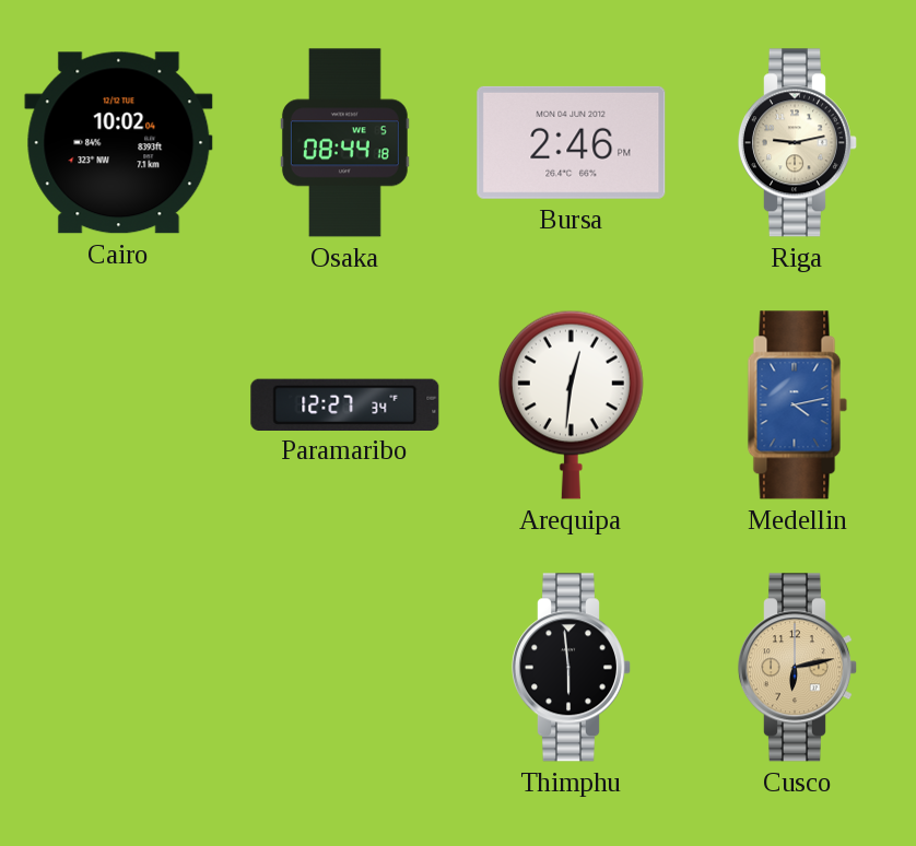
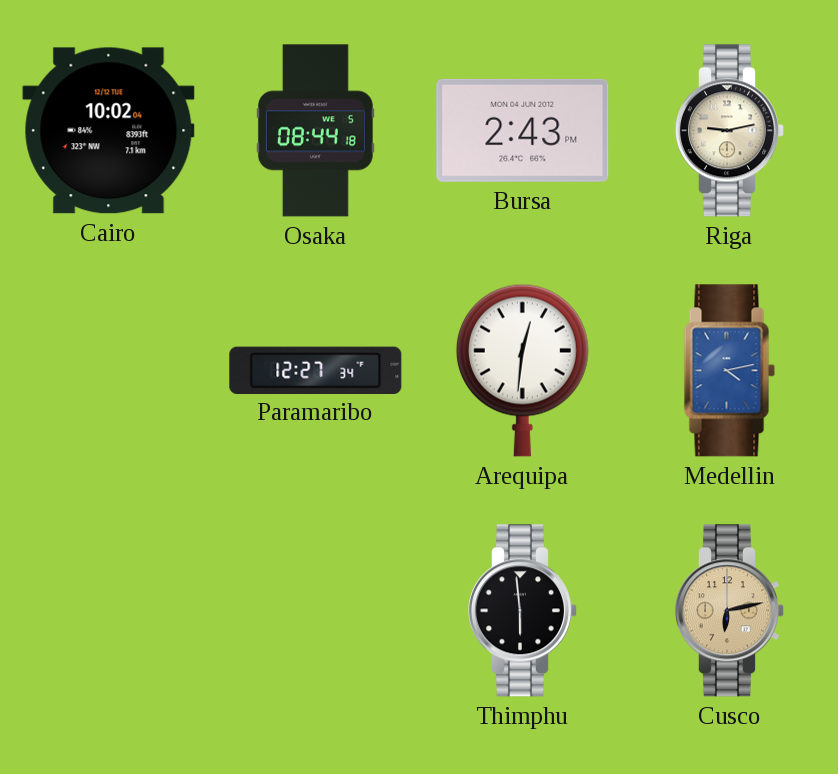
Bursa: 2:46 -> 2:43 (523, 130)
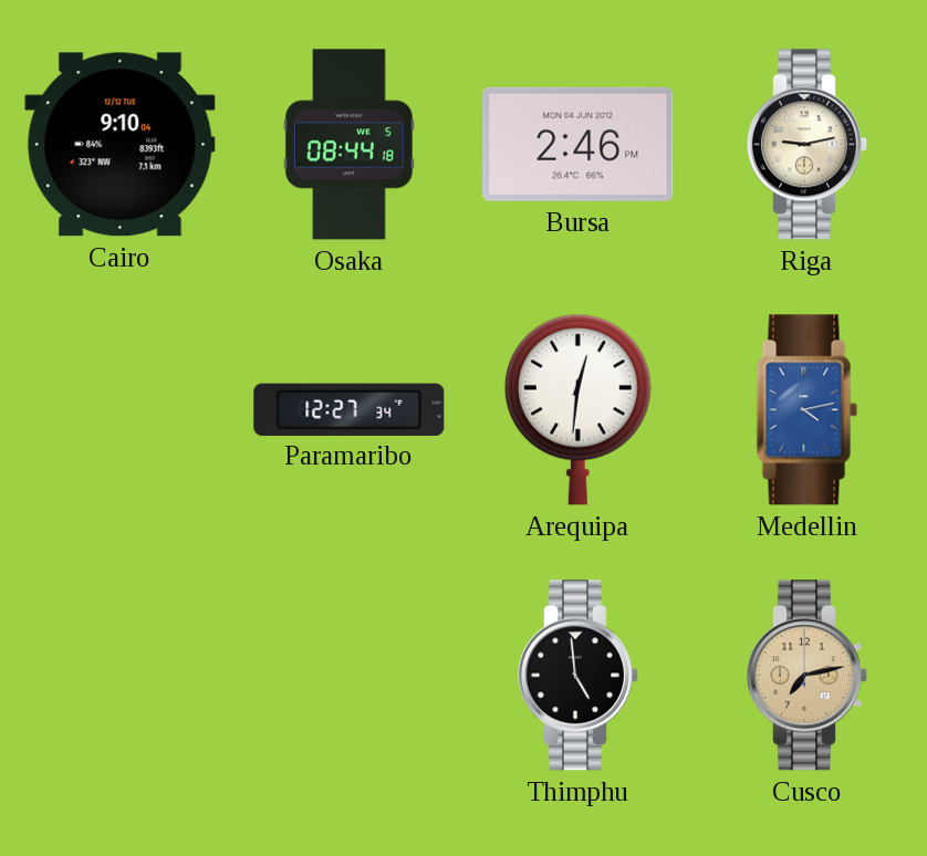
Cairo: 10:02 -> 9:10 (121, 145)
Bursa: 2:43 -> 2:46 (579, 144)
Thimphu: 5:59 -> 4:59 (577, 676)
Cusco: 6:13 -> 7:13 (806, 676)
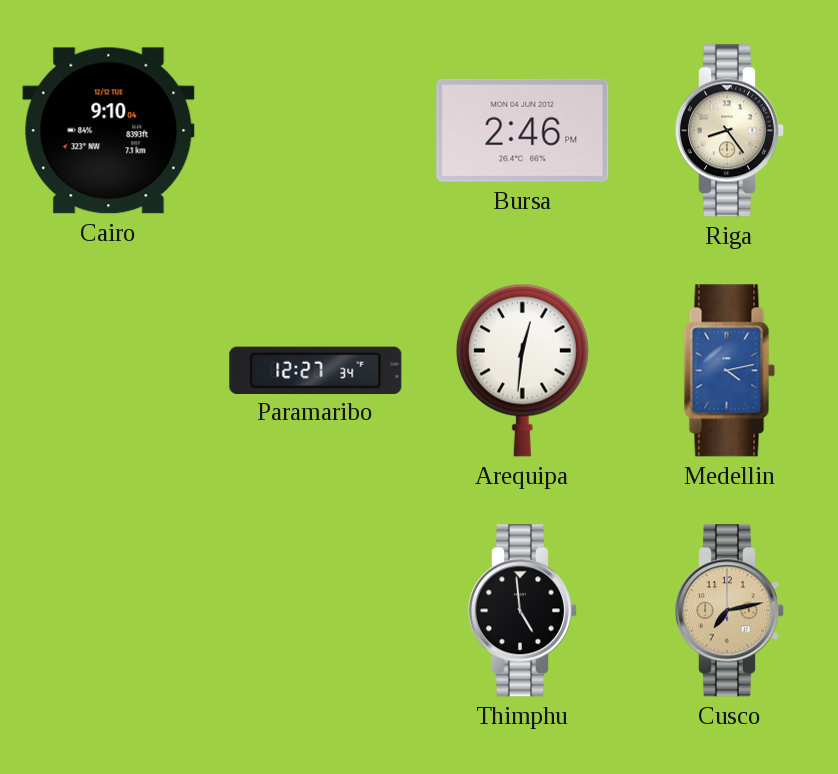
Osaka: 08:44 -> none (348, 145)
Riga: 9:13 -> 8:24 (729, 131)
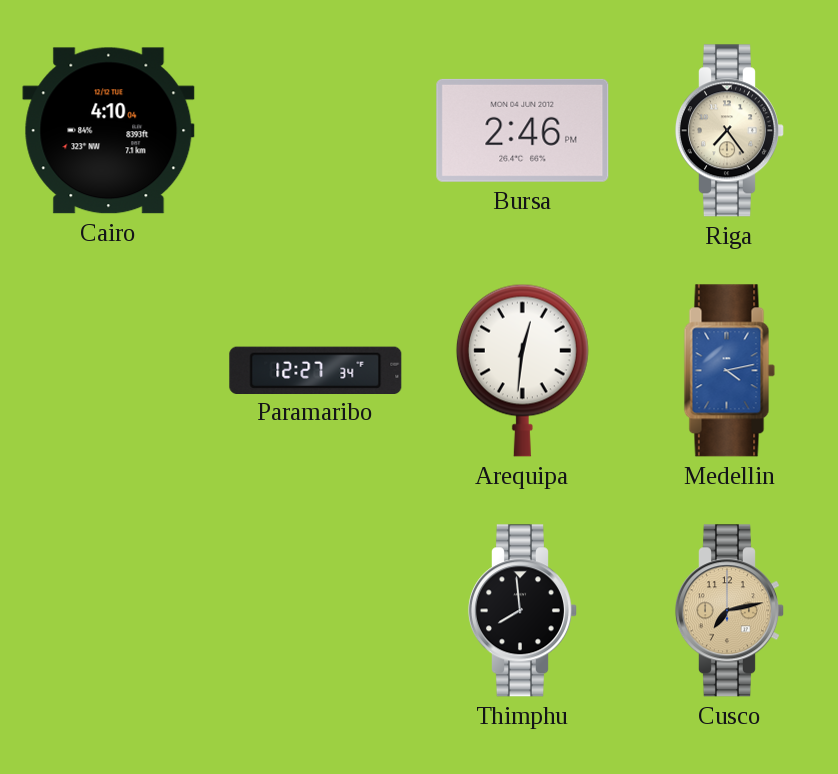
Cairo: 9:10 -> 4:10 (109, 131)
Riga: 8:24 -> 7:24 (729, 131)
Thimphu: 4:59 -> 7:59 (522, 611)
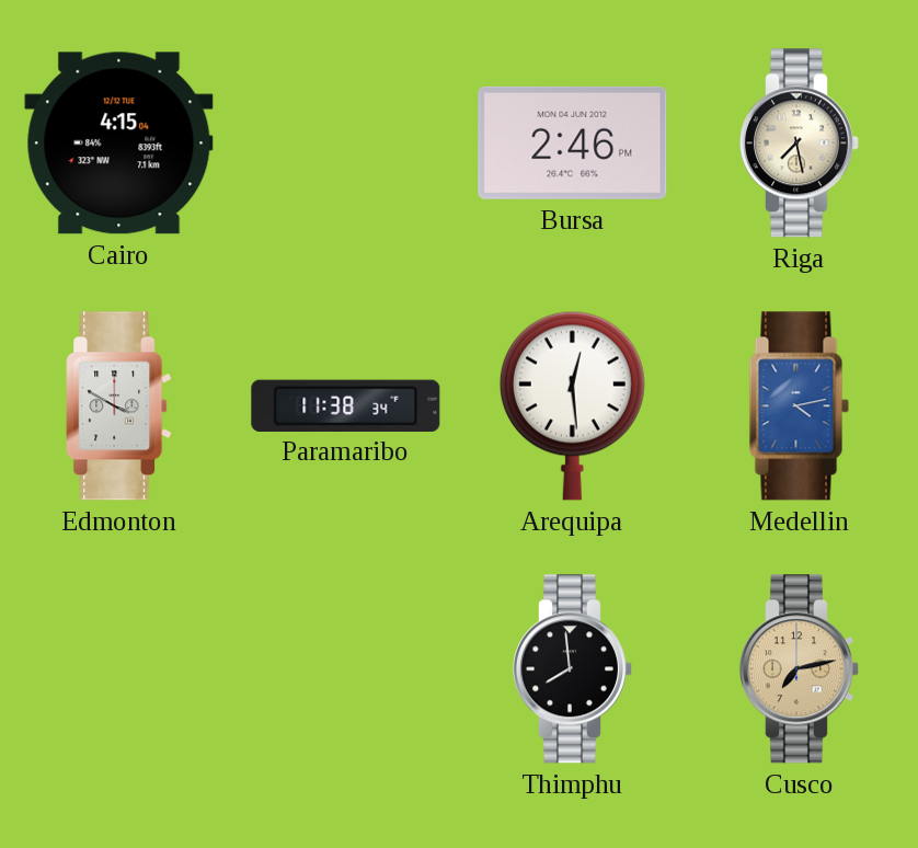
Cairo: 4:10 -> 4:15 (119, 144)
Riga: 7:24 -> 7:28 (799, 144)
Edmonton: none -> 3:50 (119, 406)
Paramaribo: 12:27 -> 11:38 (346, 405)
Arequipa: 12:31 -> 12:29 (572, 405)
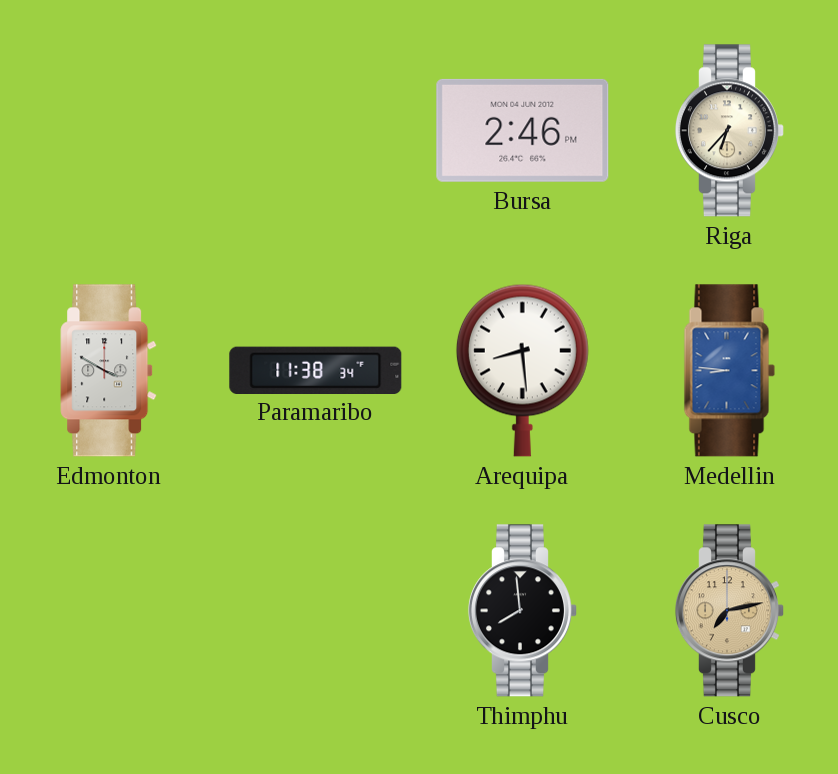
Cairo: 4:15 -> none (119, 144)
Riga: 7:28 -> 6:37 (729, 131)
Arequipa: 12:29 -> 8:29 (522, 370)
Medellin: 4:13 -> 8:46 (730, 371)
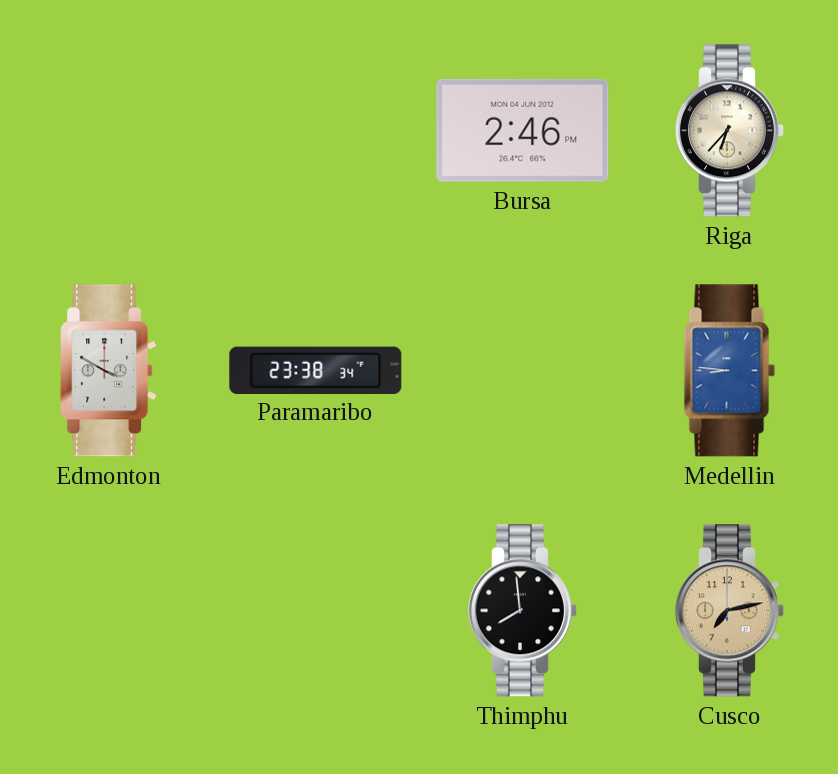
Paramaribo: 11:38 -> 23:38 (316, 370)
Arequipa: 8:29 -> none (522, 370)
